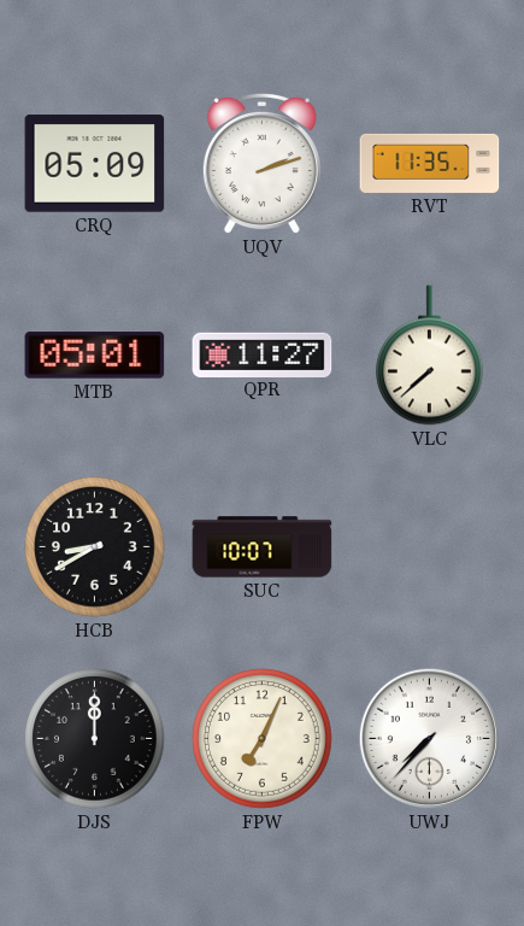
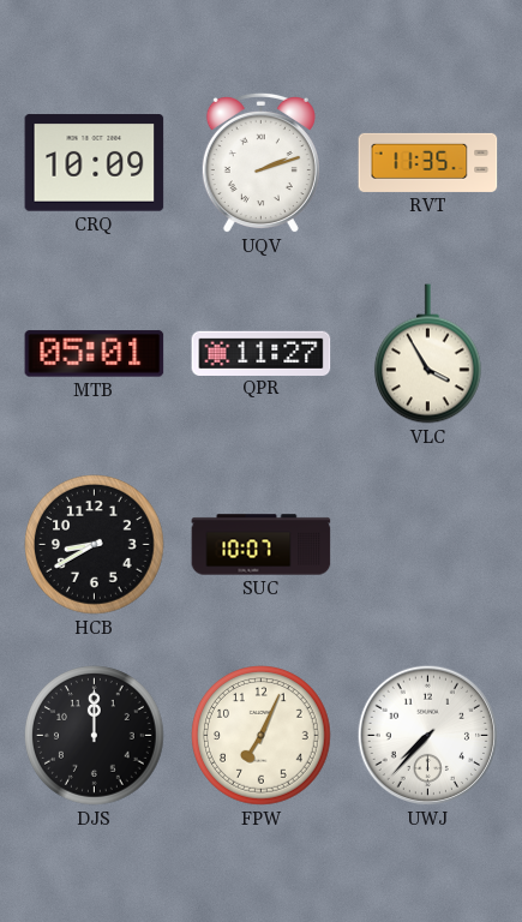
CRQ: 05:09 -> 10:09 (95, 163)
VLC: 7:38 -> 3:55 (428, 354)
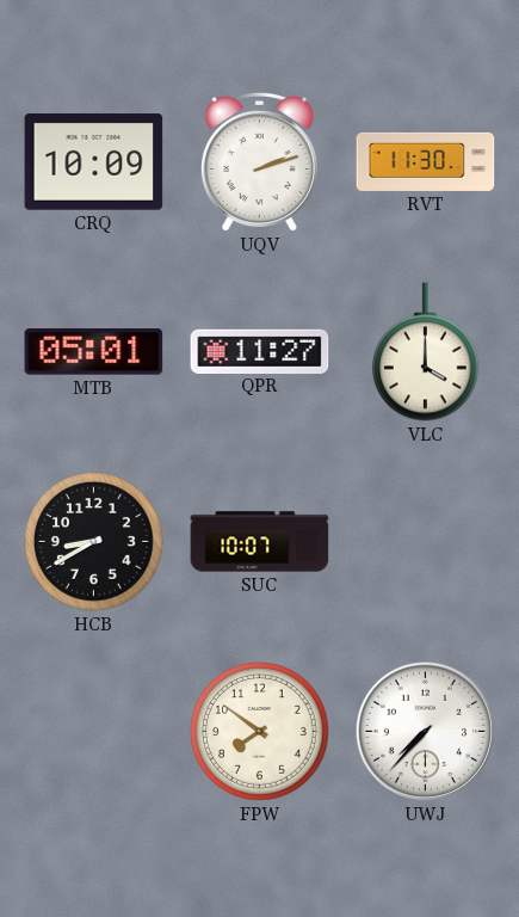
RVT: 11:35 -> 11:30 (426, 161)
VLC: 3:55 -> 4:00 (426, 352)
DJS: 12:00 -> none (95, 736)
FPW: 7:04 -> 7:51 (260, 732)
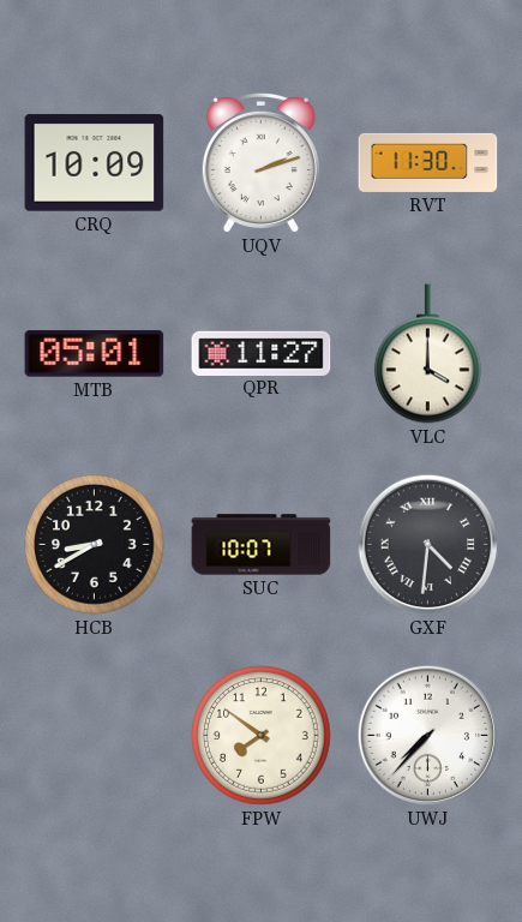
GXF: none -> 4:31 (428, 545)
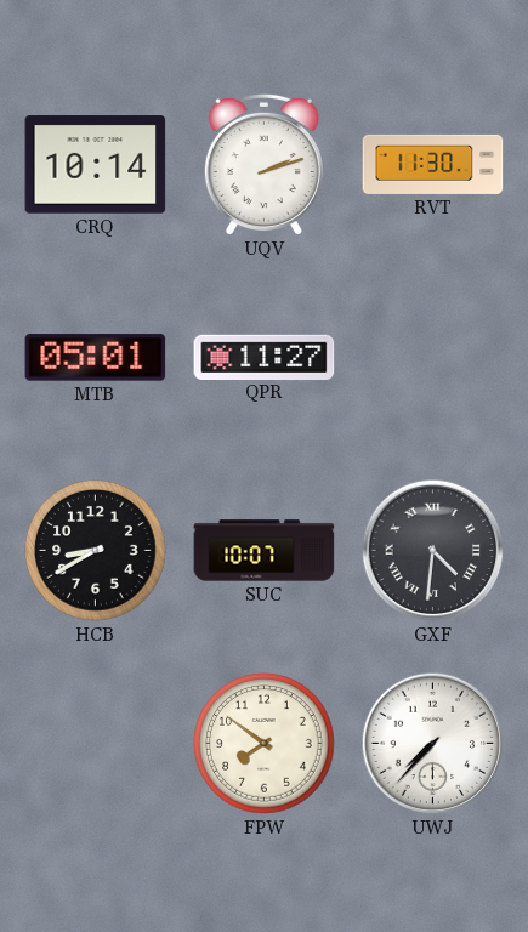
CRQ: 10:09 -> 10:14 (96, 165)
VLC: 4:00 -> none (428, 354)
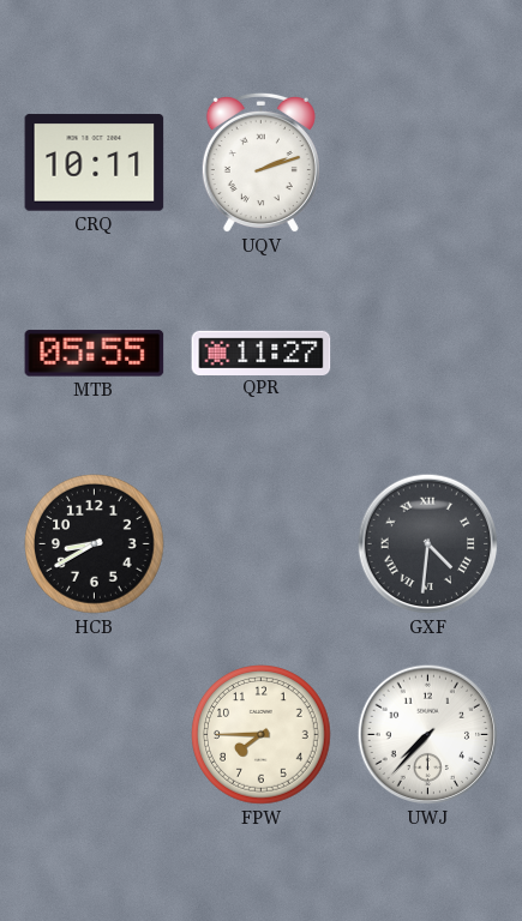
CRQ: 10:14 -> 10:11 (95, 163)
RVT: 11:30 -> none (433, 164)
MTB: 05:01 -> 05:55 (95, 354)
SUC: 10:07 -> none (265, 551)
FPW: 7:51 -> 7:45 (262, 735)
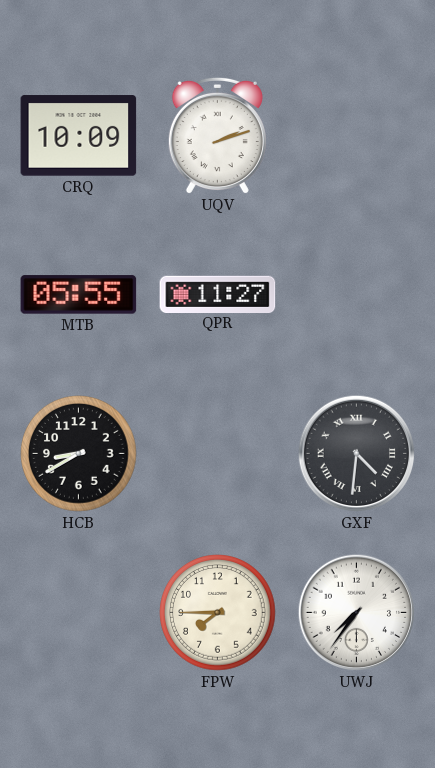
CRQ: 10:11 -> 10:09 (79, 136)
UWJ: 7:37 -> 7:36 (357, 613)
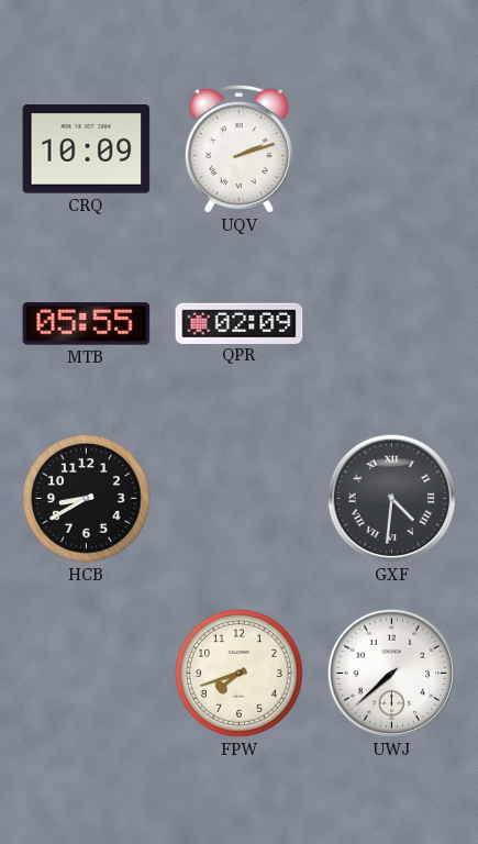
QPR: 11:27 -> 02:09 (240, 323)
FPW: 7:45 -> 7:42 (240, 674)
UWJ: 7:36 -> 7:38 (392, 674)
